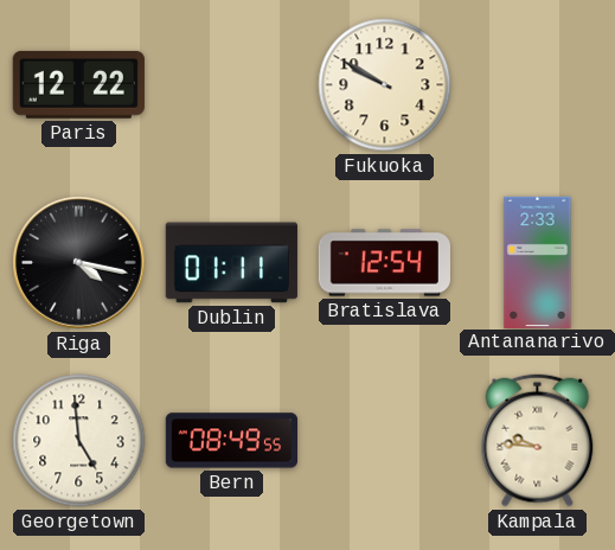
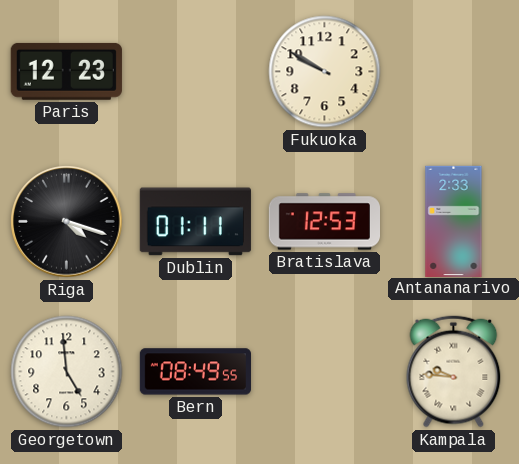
Paris: 12:22 -> 12:23 (66, 71)
Riga: 4:17 -> 4:18 (67, 222)
Bratislava: 12:54 -> 12:53 (324, 222)
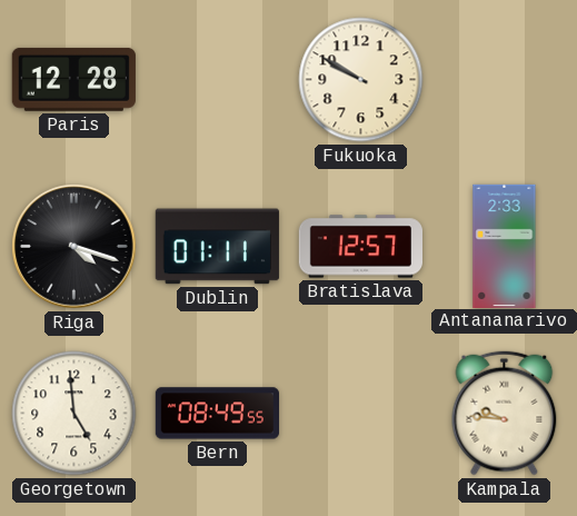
Paris: 12:23 -> 12:28 (73, 79)
Bratislava: 12:53 -> 12:57 (360, 247)
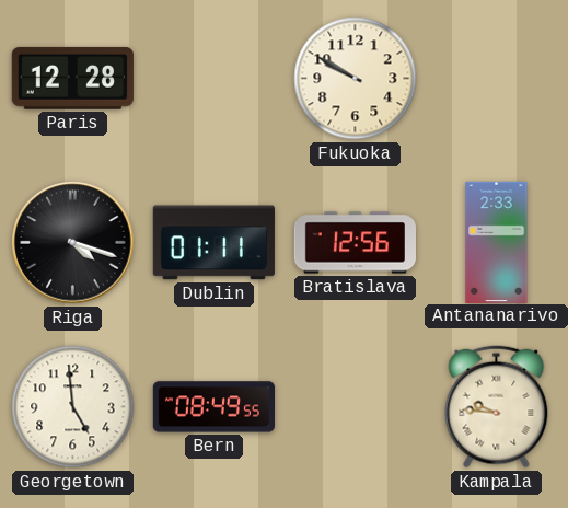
Bratislava: 12:57 -> 12:56 (355, 243)
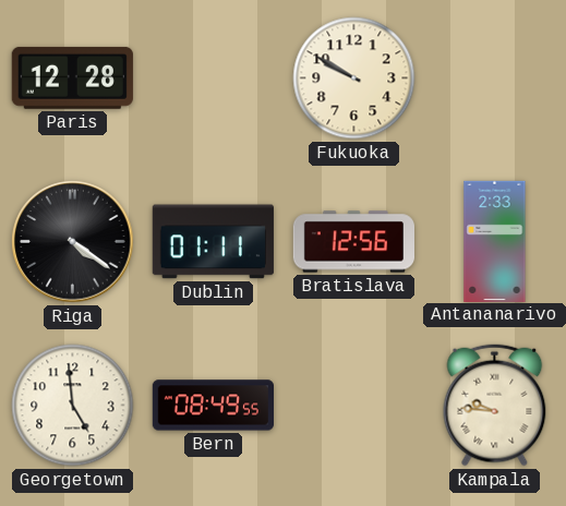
Riga: 4:18 -> 4:21 (73, 242)
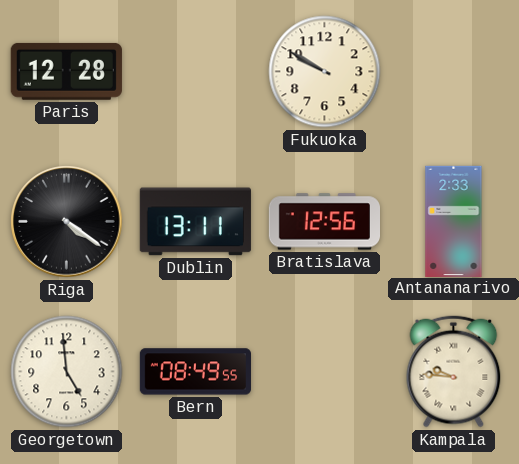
Dublin: 01:11 -> 13:11 (195, 222)
